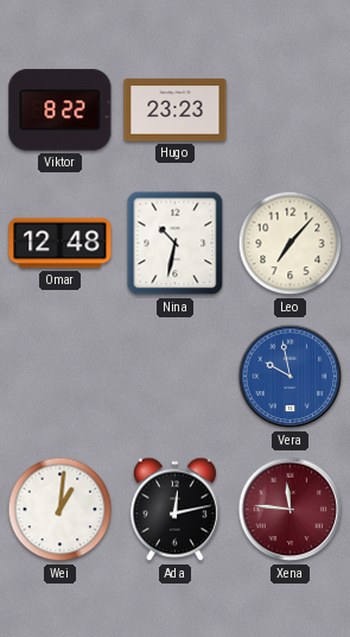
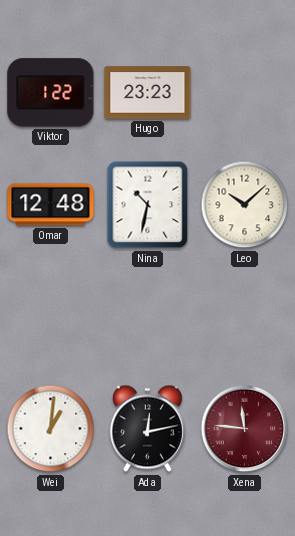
Viktor: 8:22 -> 1:22 (51, 93)
Leo: 7:07 -> 10:08 (245, 205)
Vera: 9:58 -> none (291, 377)
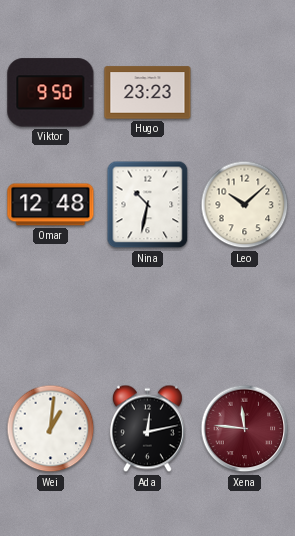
Viktor: 1:22 -> 9:50 (51, 93)
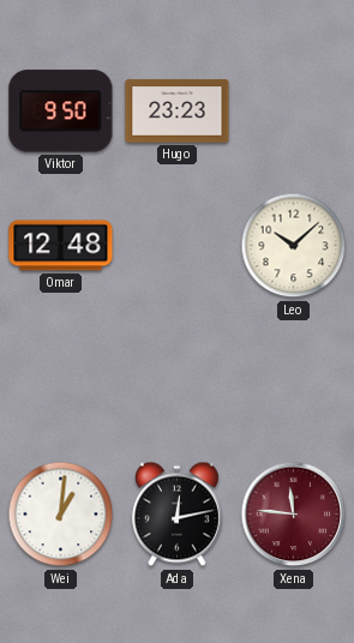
Nina: 10:32 -> none (148, 205)
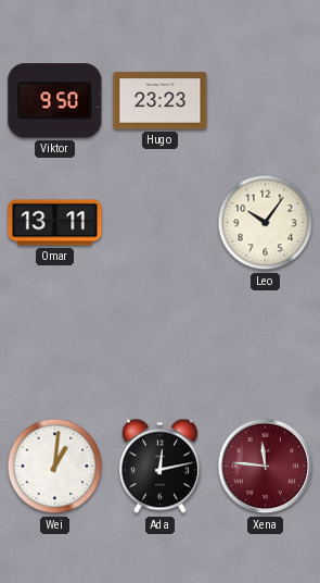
Omar: 12:48 -> 13:11 (55, 223)
Leo: 10:08 -> 10:06 (266, 223)
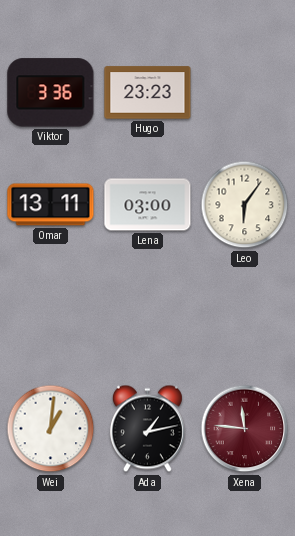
Viktor: 9:50 -> 3:36 (51, 93)
Lena: none -> 03:00 (148, 205)
Leo: 10:06 -> 6:06 (245, 205)
Ada: 12:13 -> 1:13 (147, 429)
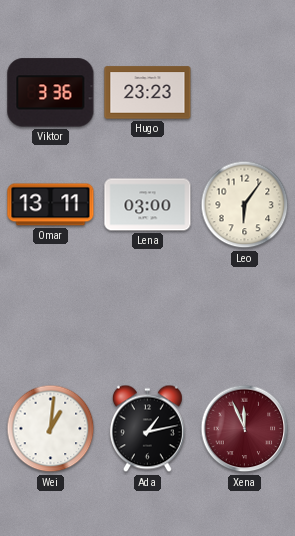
Xena: 11:46 -> 11:56 (245, 429)
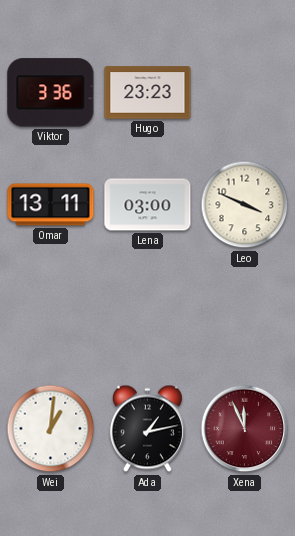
Leo: 6:06 -> 3:49 (245, 205)
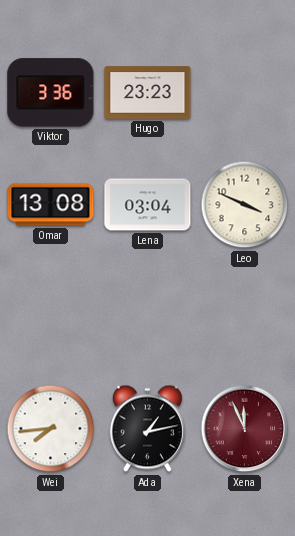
Omar: 13:11 -> 13:08 (51, 205)
Lena: 03:00 -> 03:04 (148, 205)
Wei: 1:01 -> 7:44 (51, 429)
